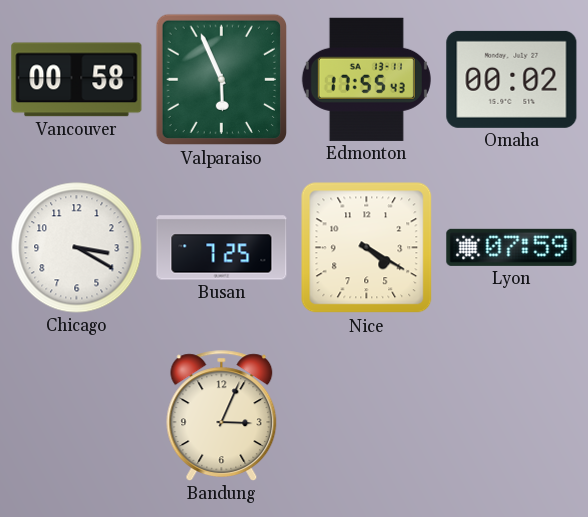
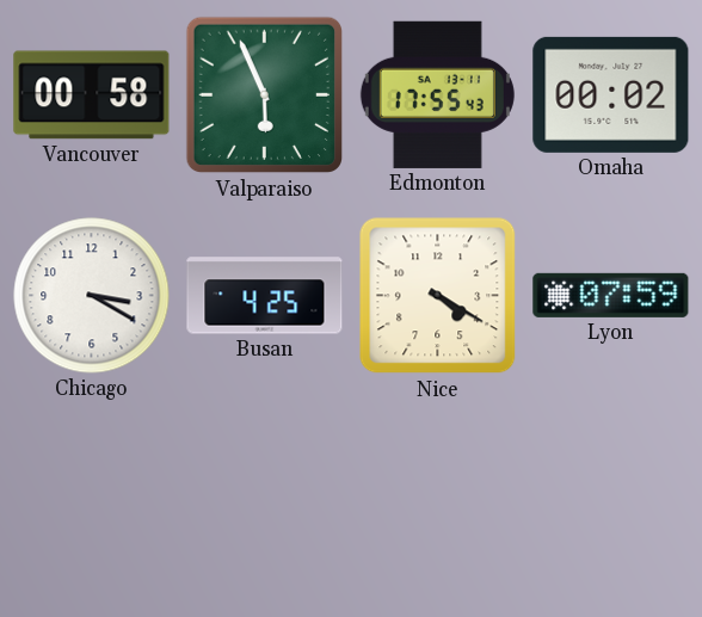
Busan: 7:25 -> 4:25 (265, 296)
Bandung: 3:04 -> none (222, 416)
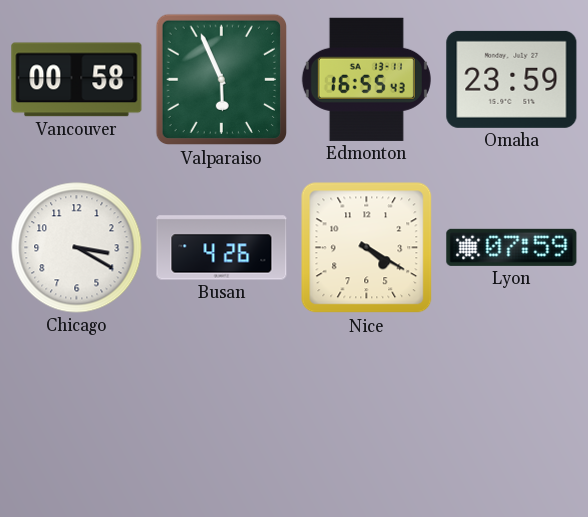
Edmonton: 17:55 -> 16:55 (366, 79)
Omaha: 00:02 -> 23:59 (512, 79)
Busan: 4:25 -> 4:26 (222, 248)
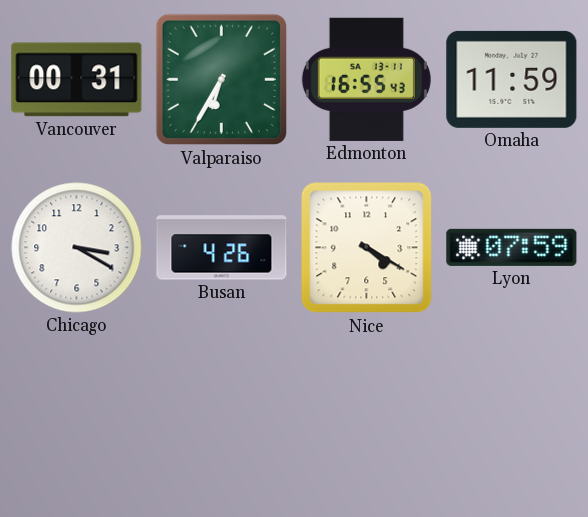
Vancouver: 00:58 -> 00:31 (77, 80)
Valparaiso: 5:56 -> 6:35 (222, 80)
Omaha: 23:59 -> 11:59 (512, 79)
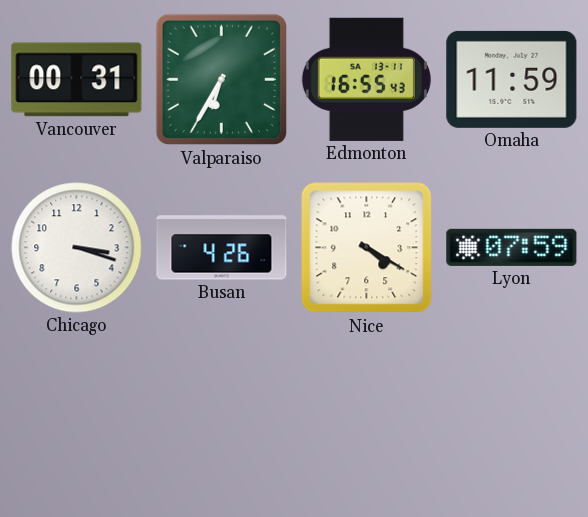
Chicago: 3:20 -> 3:18 (77, 248)
